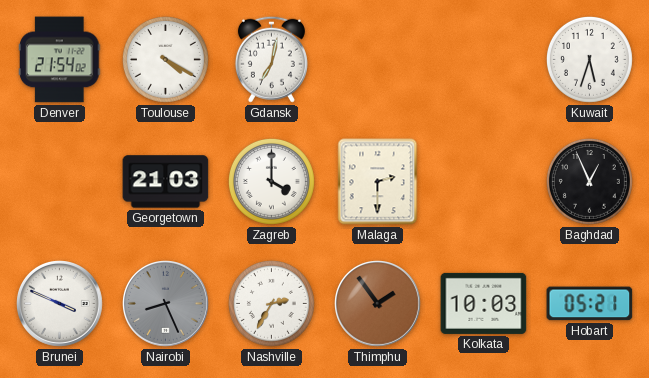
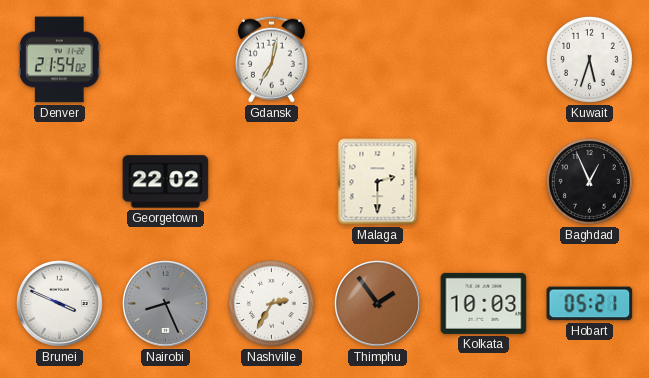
Toulouse: 4:20 -> none (165, 59)
Georgetown: 21:03 -> 22:02 (166, 182)
Zagreb: 4:00 -> none (271, 181)
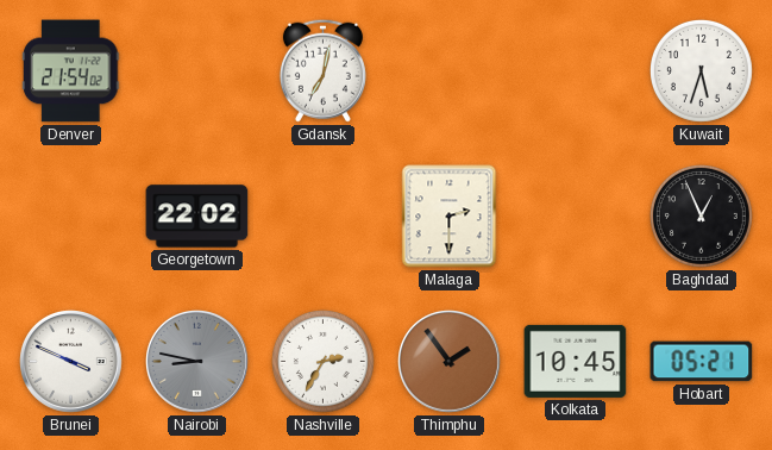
Nairobi: 8:26 -> 8:47 (197, 362)
Kolkata: 10:03 -> 10:45 (576, 361)
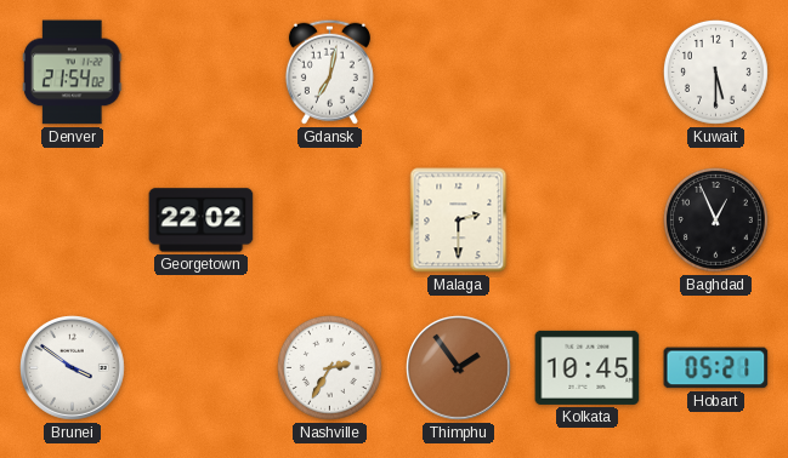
Kuwait: 5:33 -> 5:30 (715, 71)
Brunei: 3:49 -> 3:51 (73, 368)
Nairobi: 8:47 -> none (197, 362)
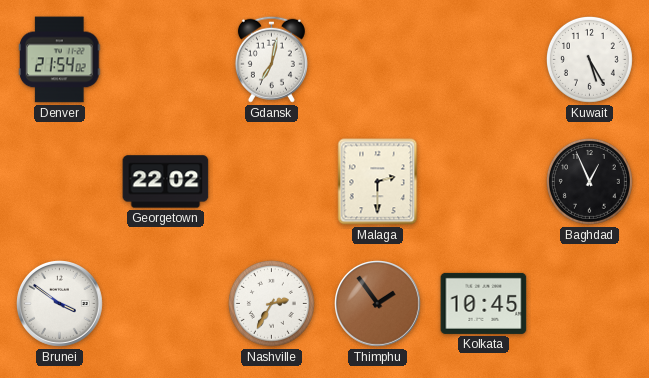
Kuwait: 5:30 -> 5:25 (589, 59)
Hobart: 05:21 -> none (716, 368)
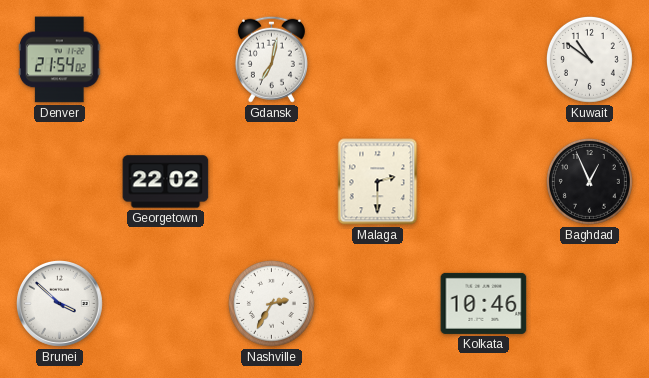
Kuwait: 5:25 -> 10:51 (589, 59)
Brunei: 3:51 -> 3:52 (60, 304)
Thimphu: 1:54 -> none (378, 304)
Kolkata: 10:45 -> 10:46 (484, 303)
